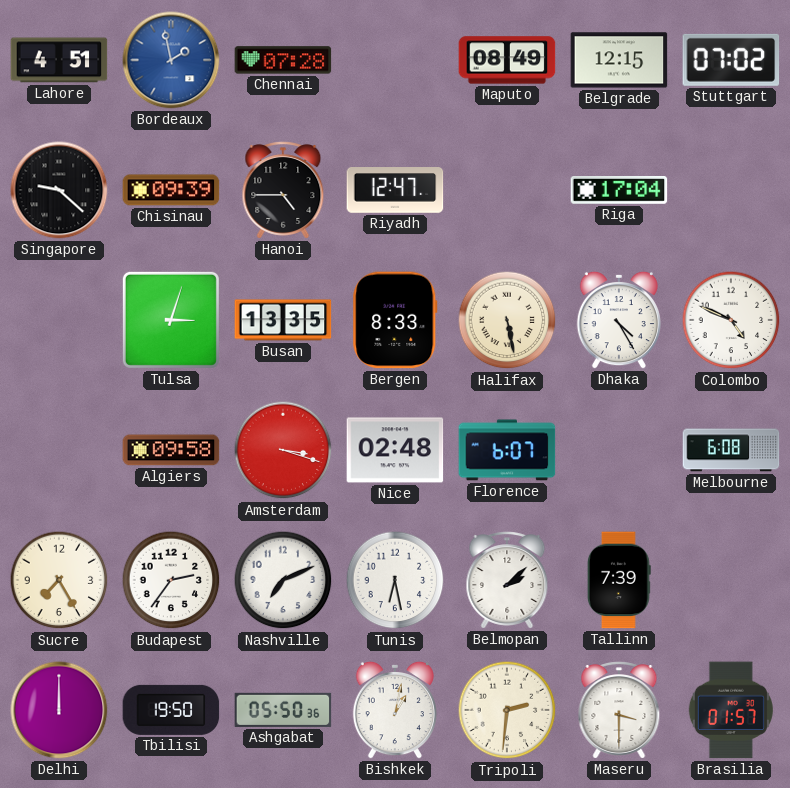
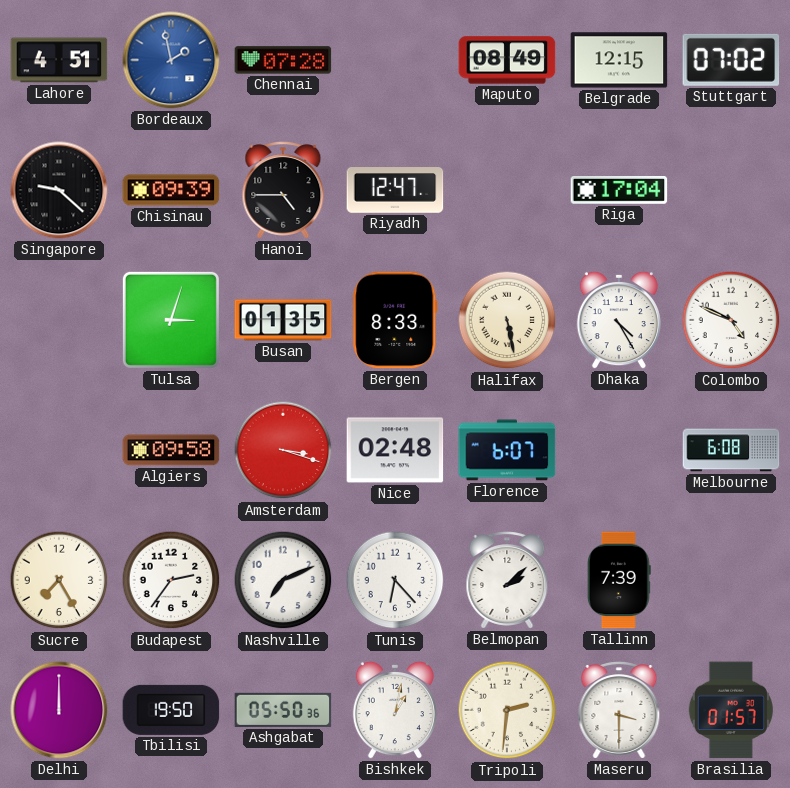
Busan: 13:35 -> 01:35 (283, 320)
Tunis: 6:28 -> 6:23 (395, 580)
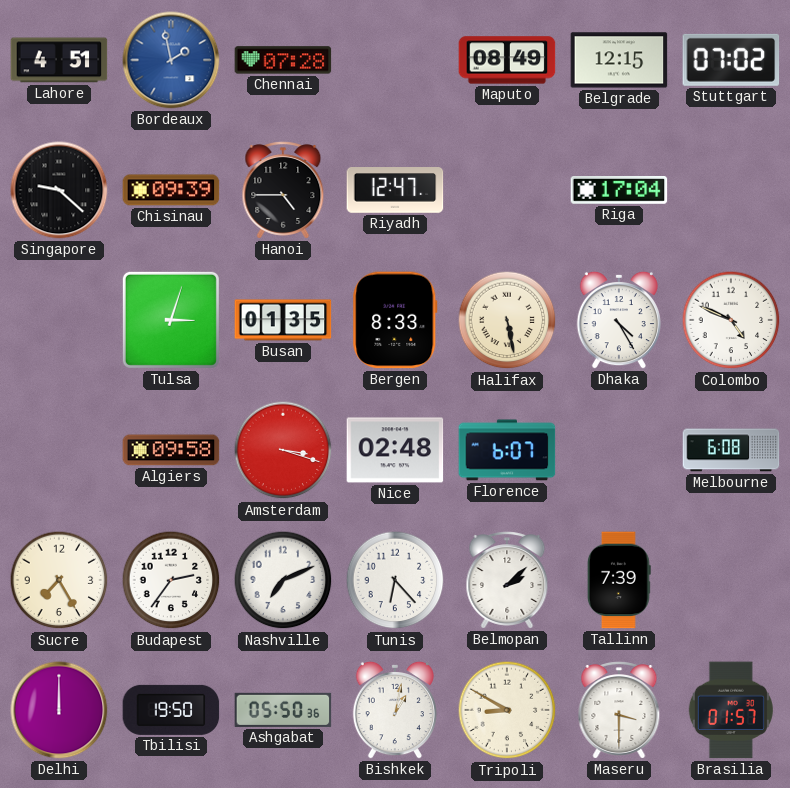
Tripoli: 2:31 -> 8:50 (507, 710)
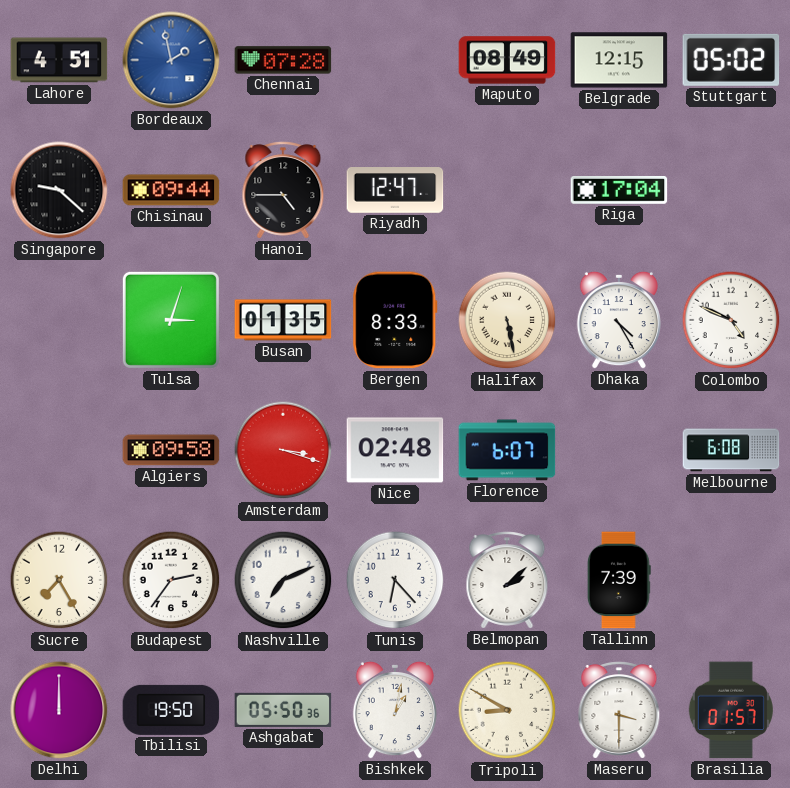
Stuttgart: 07:02 -> 05:02 (731, 60)
Chisinau: 09:39 -> 09:44 (171, 190)
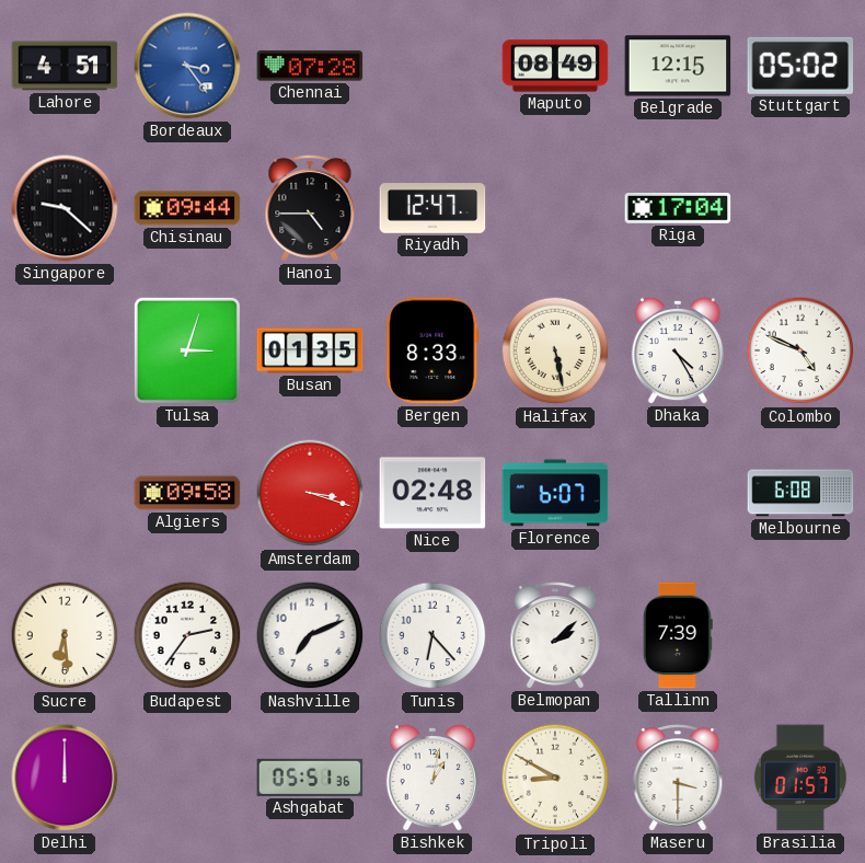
Bordeaux: 1:58 -> 3:24 (187, 66)
Sucre: 7:25 -> 6:29 (65, 635)
Tbilisi: 19:50 -> none (171, 710)
Ashgabat: 05:50 -> 05:51 (310, 778)
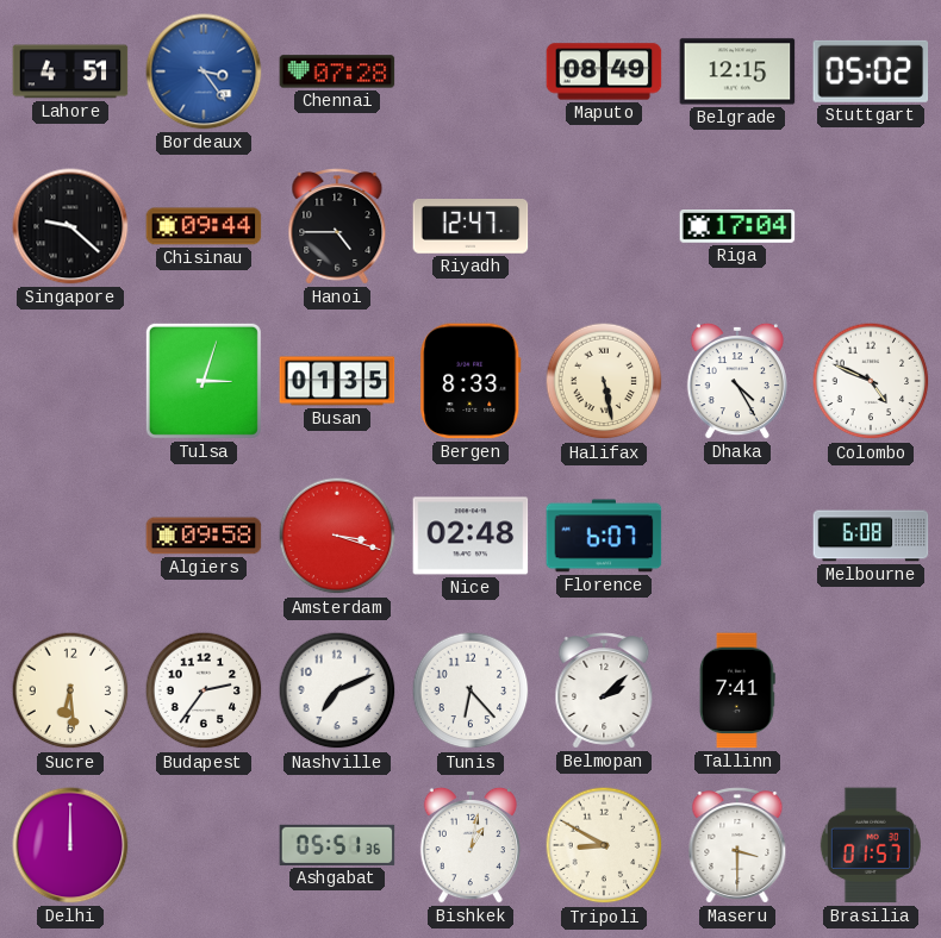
Tallinn: 7:39 -> 7:41 (737, 690)
